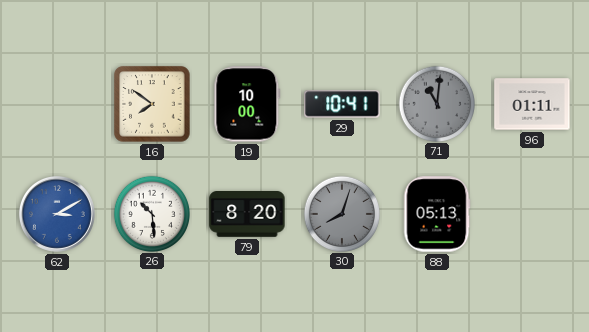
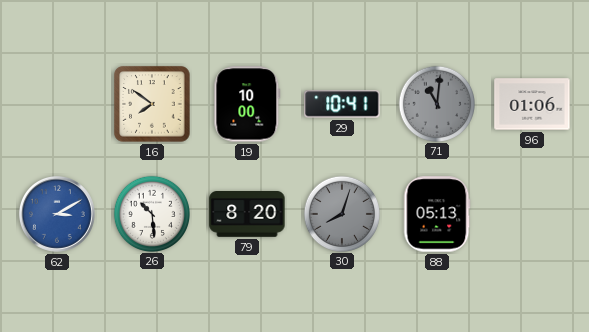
96: 01:11 -> 01:06 (532, 104)
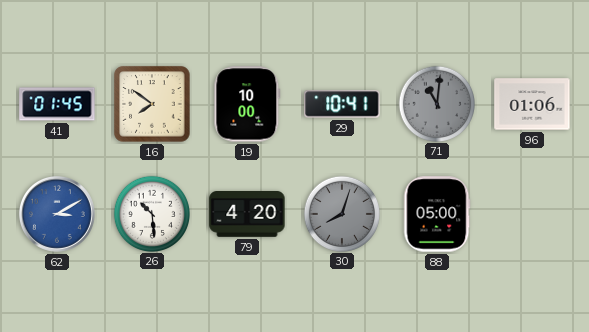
41: none -> 01:45 (57, 104)
79: 8:20 -> 4:20 (247, 215)
88: 05:13 -> 05:00 (437, 214)
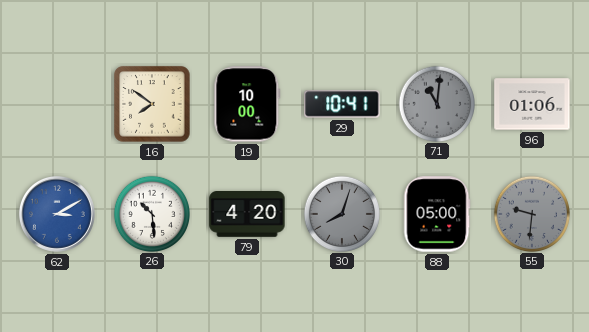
41: 01:45 -> none (57, 104)
55: none -> 9:31 (531, 213)
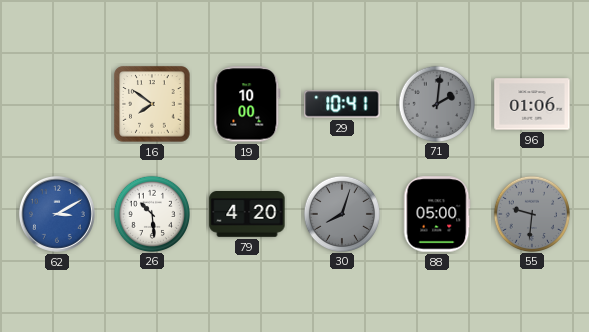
71: 11:01 -> 2:01 (436, 103)
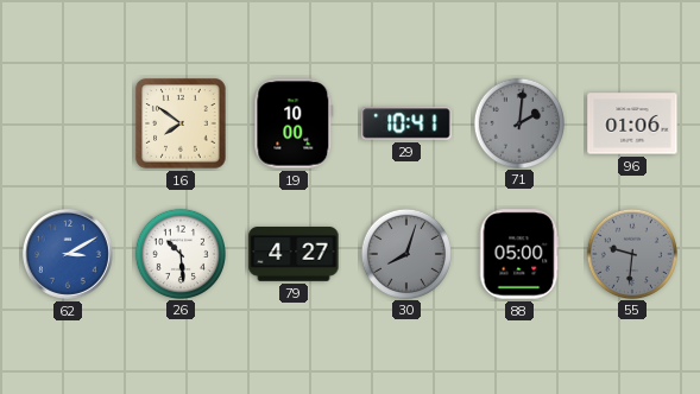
79: 4:20 -> 4:27 (294, 255)
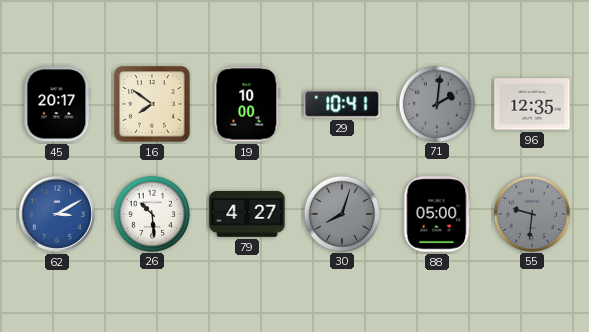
45: none -> 20:17 (57, 104)
96: 01:06 -> 12:35 (532, 104)
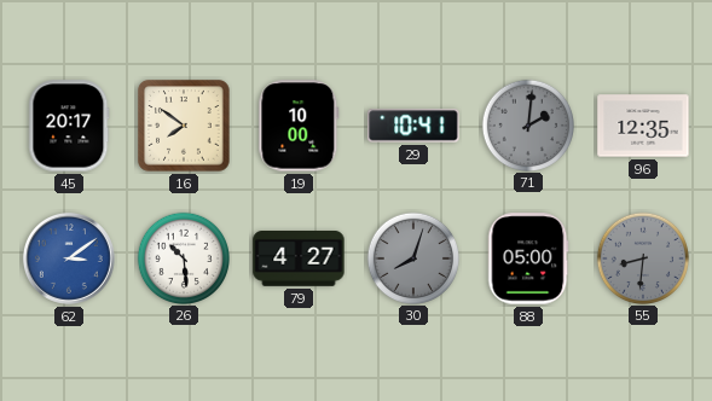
62: 3:10 -> 3:09 (69, 258)
55: 9:31 -> 8:31 (642, 257)
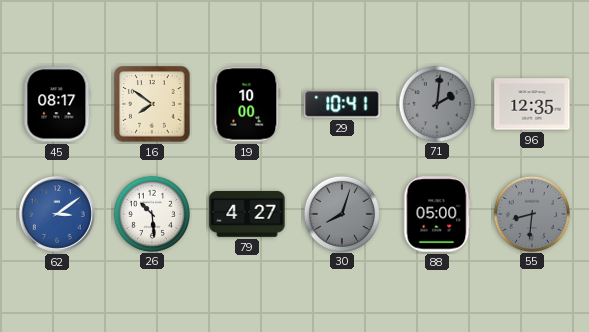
45: 20:17 -> 08:17 (57, 104)
